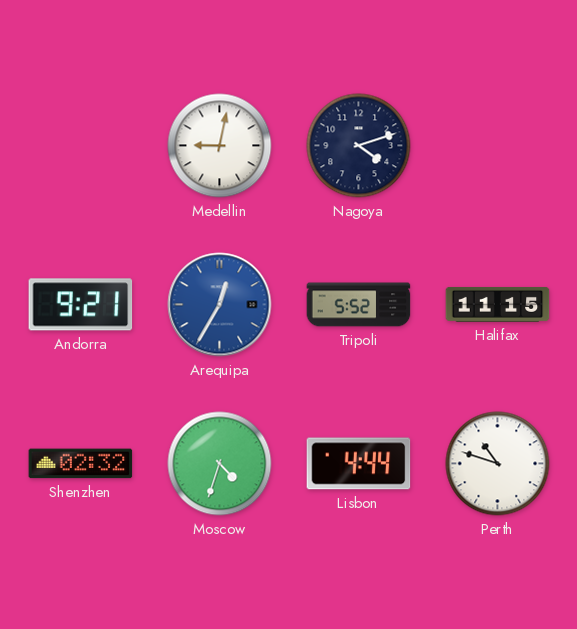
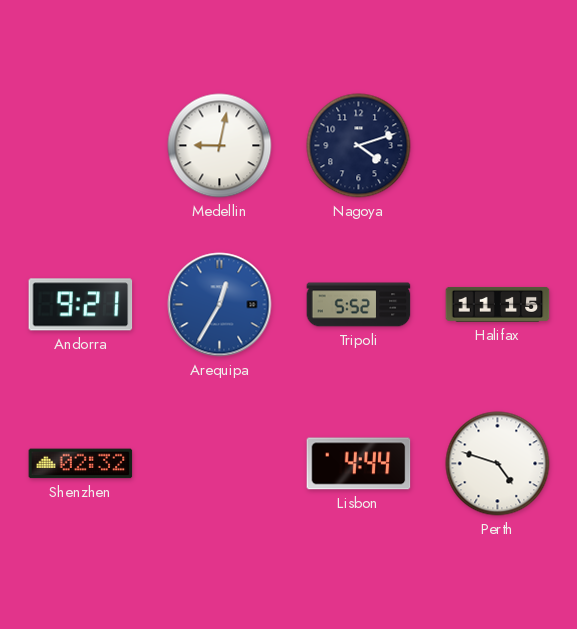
Moscow: 4:33 -> none (220, 464)
Perth: 10:48 -> 4:48 (498, 464)
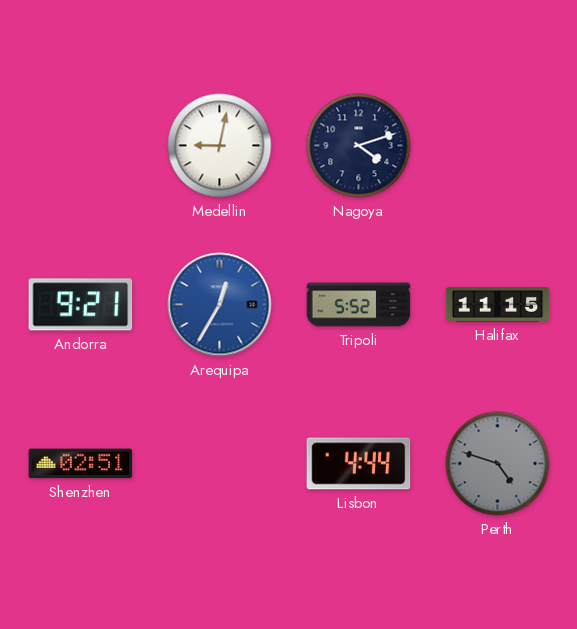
Shenzhen: 02:32 -> 02:51 (81, 464)
Perth dial: white -> grey (498, 464)
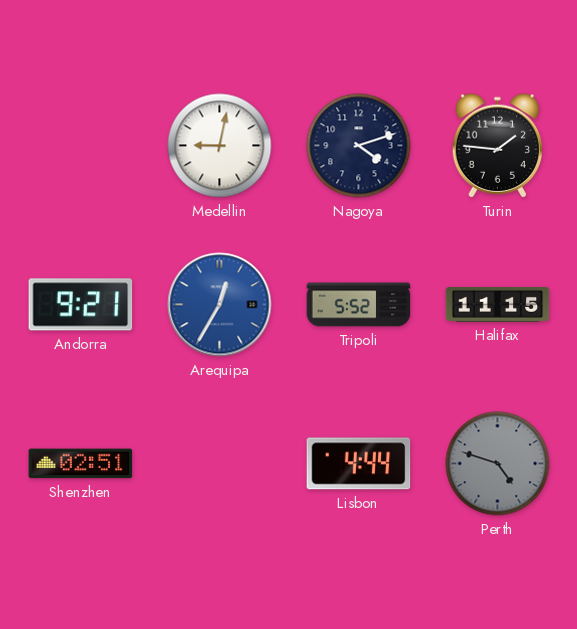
Turin: none -> 1:46 (498, 146)
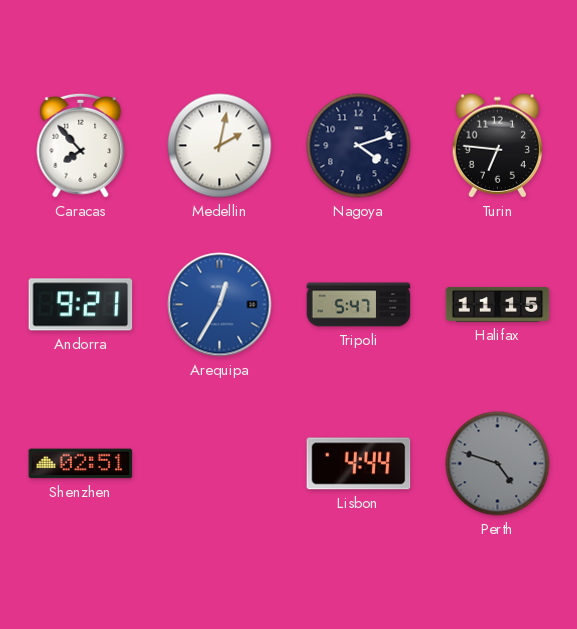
Caracas: none -> 7:53 (81, 145)
Medellin: 9:02 -> 2:02 (220, 146)
Turin: 1:46 -> 6:46 (498, 146)
Tripoli: 5:52 -> 5:47 (359, 305)
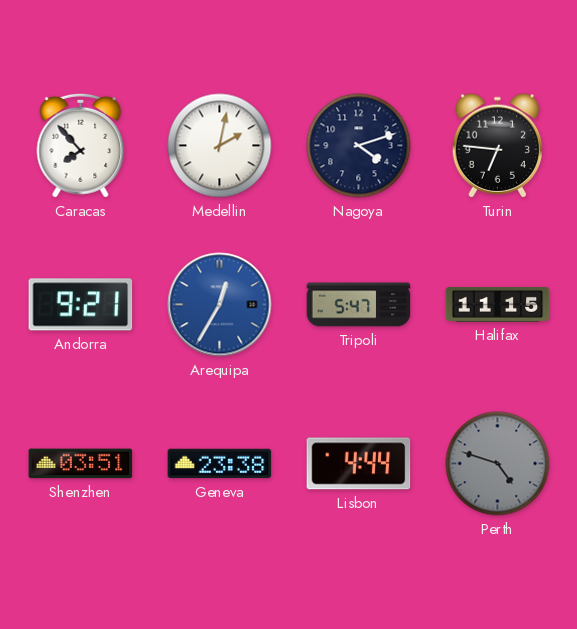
Shenzhen: 02:51 -> 03:51 (81, 464)
Geneva: none -> 23:38 (220, 464)
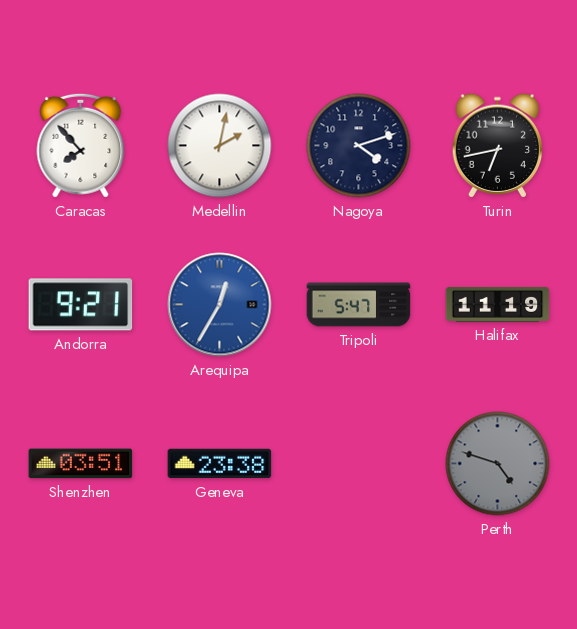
Turin: 6:46 -> 6:43 (498, 146)
Halifax: 11:15 -> 11:19 (498, 304)
Lisbon: 4:44 -> none (359, 464)
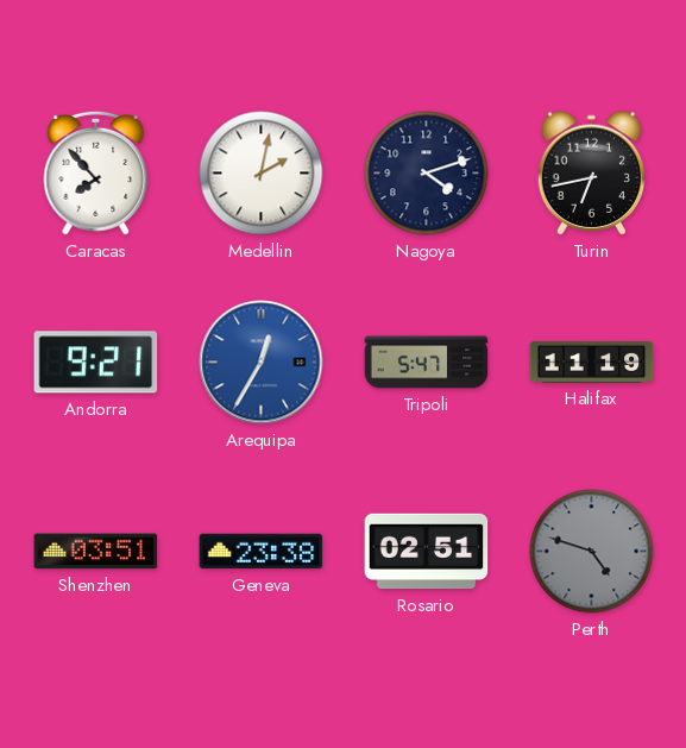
Rosario: none -> 02:51 (427, 552)
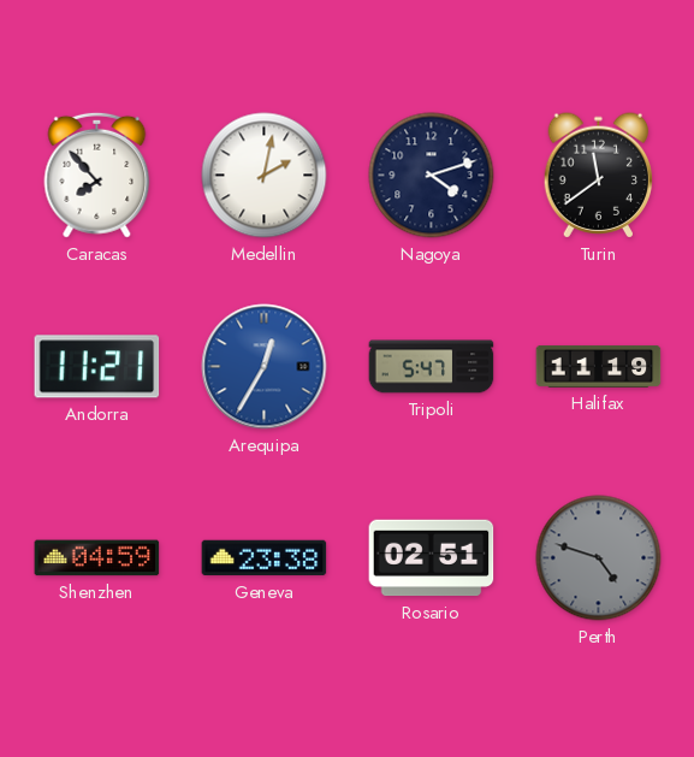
Turin: 6:43 -> 11:39 (599, 176)
Andorra: 9:21 -> 11:21 (97, 367)
Shenzhen: 03:51 -> 04:59 (97, 558)
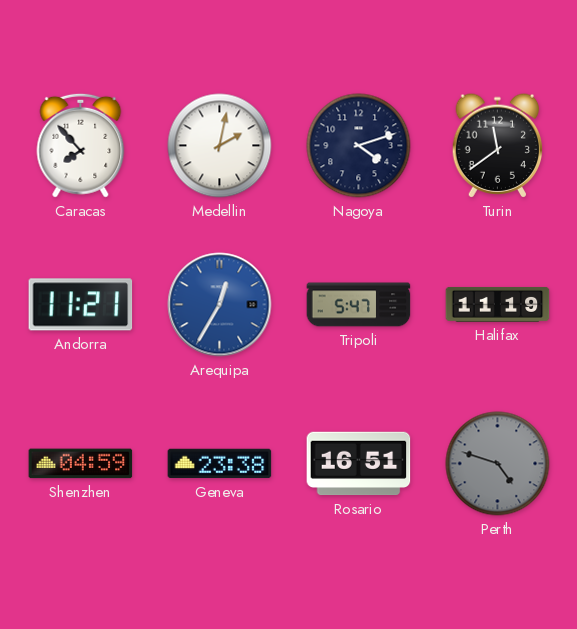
Rosario: 02:51 -> 16:51 (359, 464)
